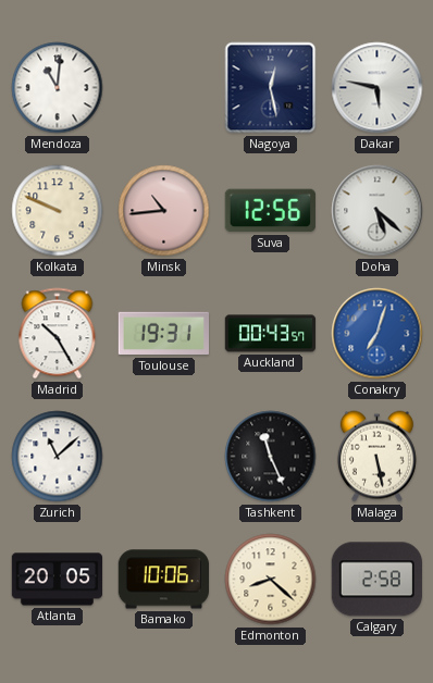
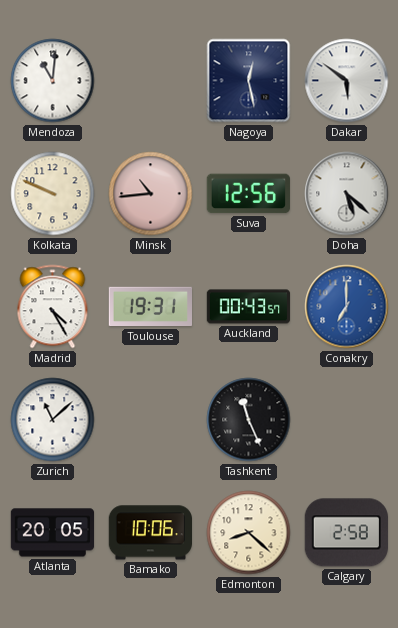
Dakar: 5:47 -> 5:51 (347, 81)
Madrid: 10:25 -> 4:25 (53, 307)
Conakry: 7:03 -> 7:00 (347, 307)
Malaga: 5:28 -> none (376, 457)
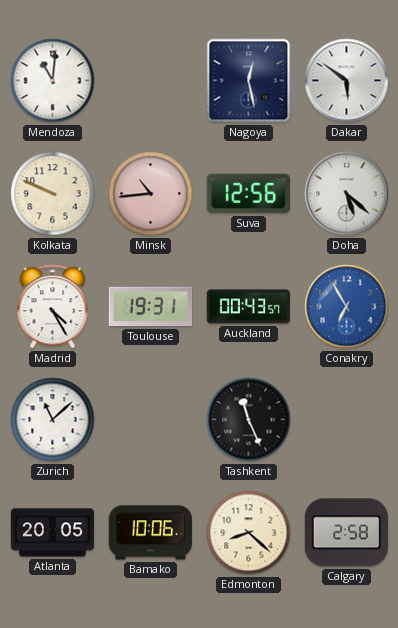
Conakry: 7:00 -> 6:55 (347, 307)
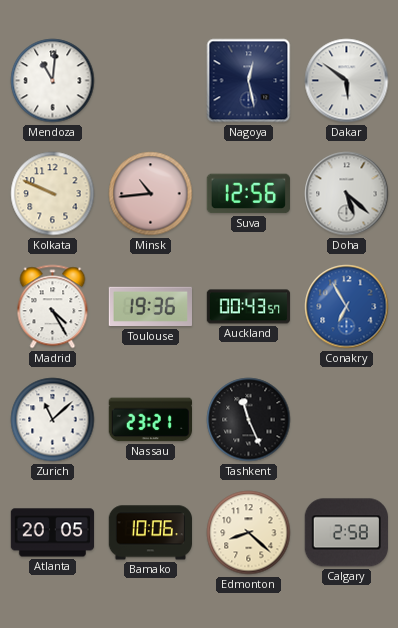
Toulouse: 19:31 -> 19:36 (150, 307)
Nassau: none -> 23:21 (150, 420)
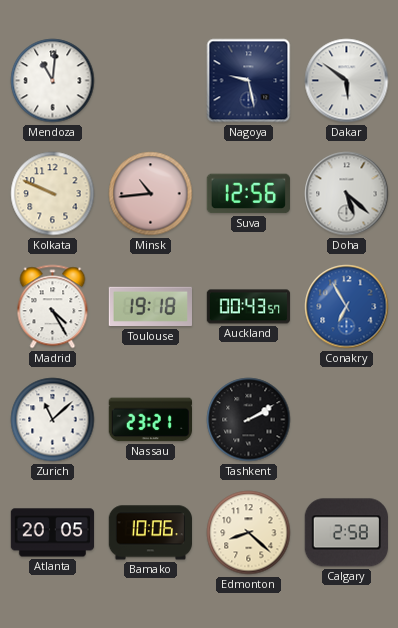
Nagoya: 12:28 -> 9:28 (249, 81)
Toulouse: 19:36 -> 19:18 (150, 307)
Tashkent: 11:26 -> 2:10 (249, 420)
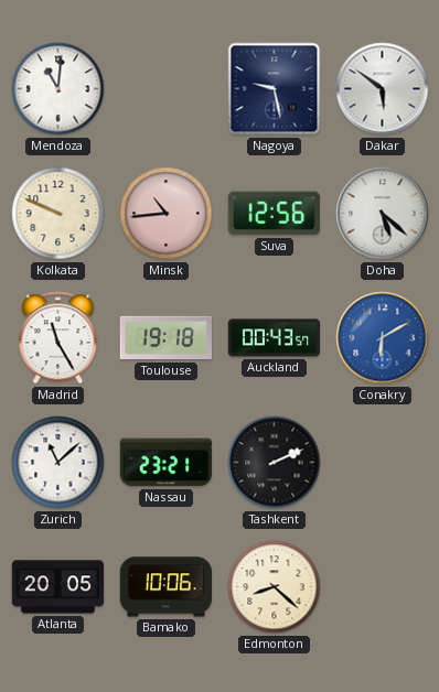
Madrid: 4:25 -> 11:25 (58, 338)
Conakry: 6:55 -> 6:10 (383, 338)
Tashkent: 2:10 -> 2:11 (275, 463)
Calgary: 2:58 -> none (346, 533)
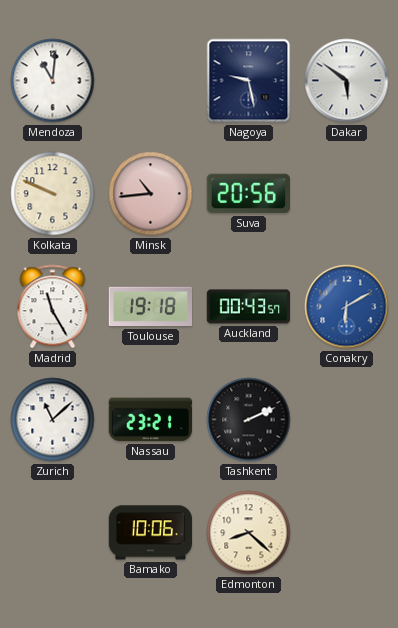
Suva: 12:56 -> 20:56 (248, 194)
Doha: 5:22 -> none (383, 214)
Atlanta: 20:05 -> none (58, 587)
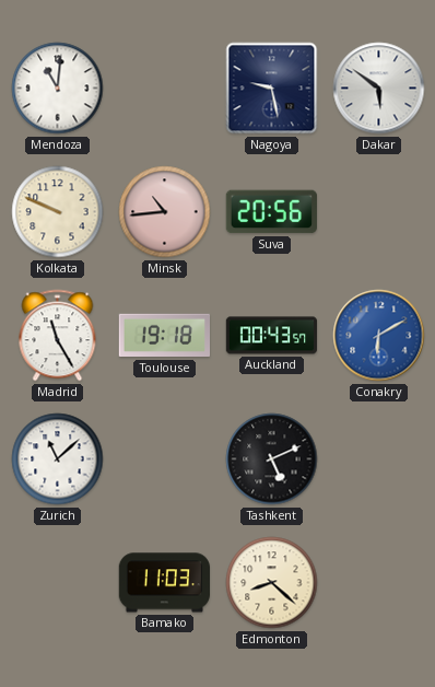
Nassau: 23:21 -> none (150, 420)
Tashkent: 2:11 -> 5:11 (272, 459)
Bamako: 10:06 -> 11:03 (164, 583)
